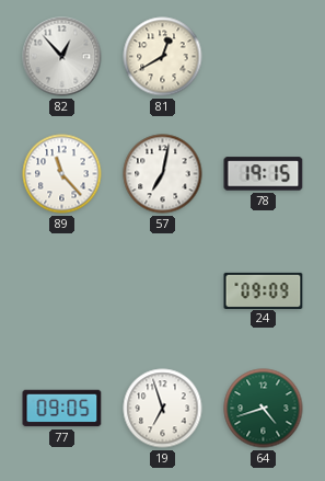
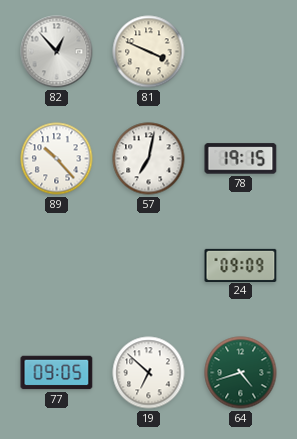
81: 12:40 -> 3:49 (149, 52)
89: 11:23 -> 10:23 (57, 159)
19: 6:57 -> 6:52 (149, 373)
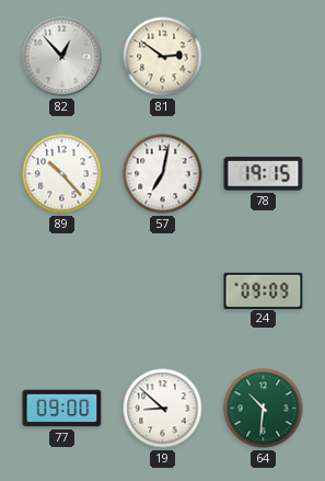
81: 3:49 -> 2:51 (163, 57)
77: 09:05 -> 09:00 (62, 409)
19: 6:52 -> 8:52 (163, 409)
64: 4:42 -> 10:31 (264, 409)
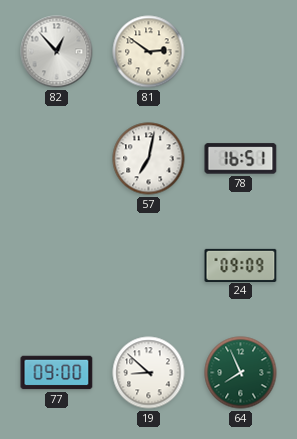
89: 10:23 -> none (62, 174)
78: 19:15 -> 16:51 (241, 159)
64: 10:31 -> 7:56 (241, 373)
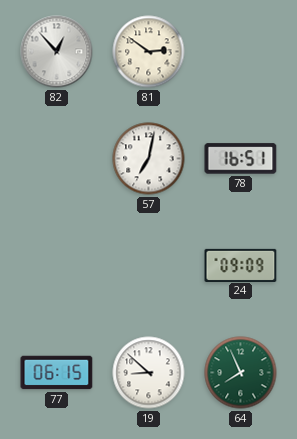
77: 09:00 -> 06:15 (57, 373)
